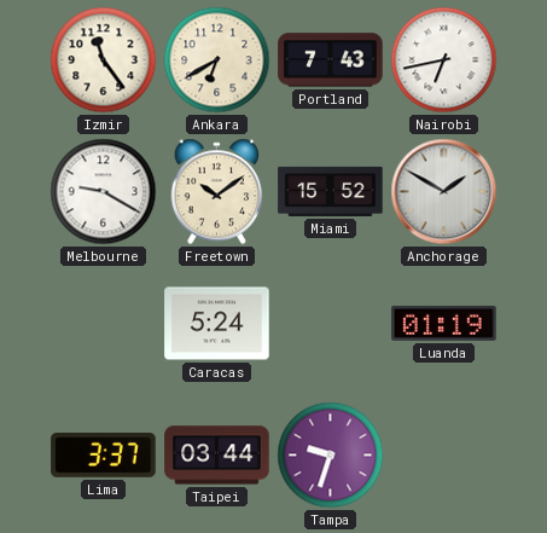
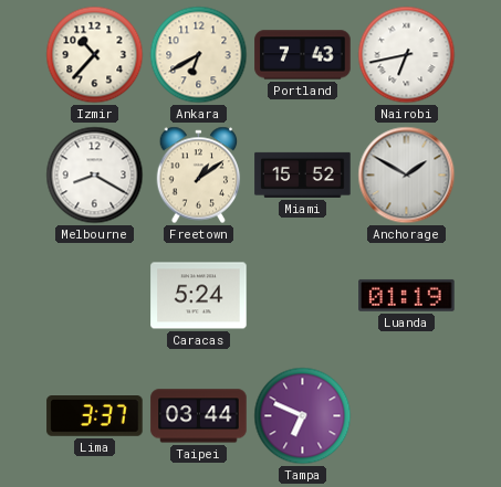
Izmir: 11:24 -> 10:37 (95, 55)
Melbourne: 9:20 -> 8:20 (95, 176)
Freetown: 10:09 -> 1:09 (199, 176)
Tampa: 9:33 -> 6:49 (303, 416)
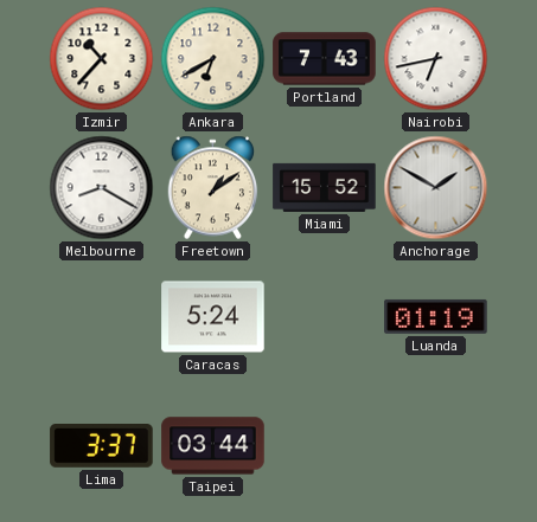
Tampa: 6:49 -> none (303, 416)
